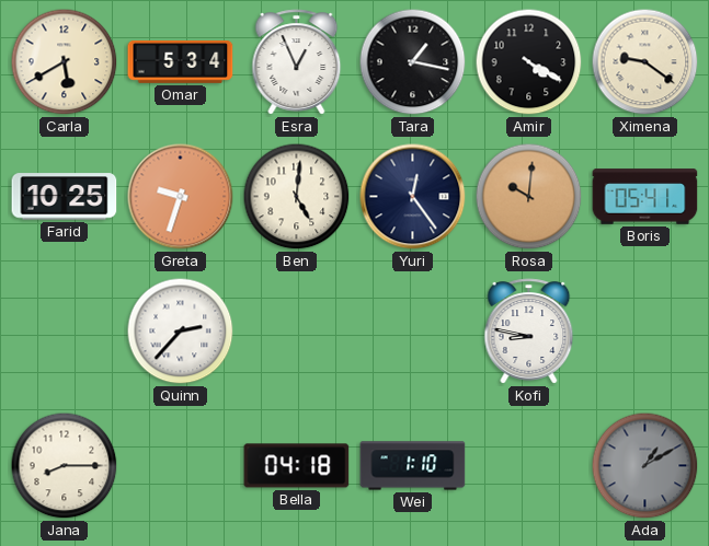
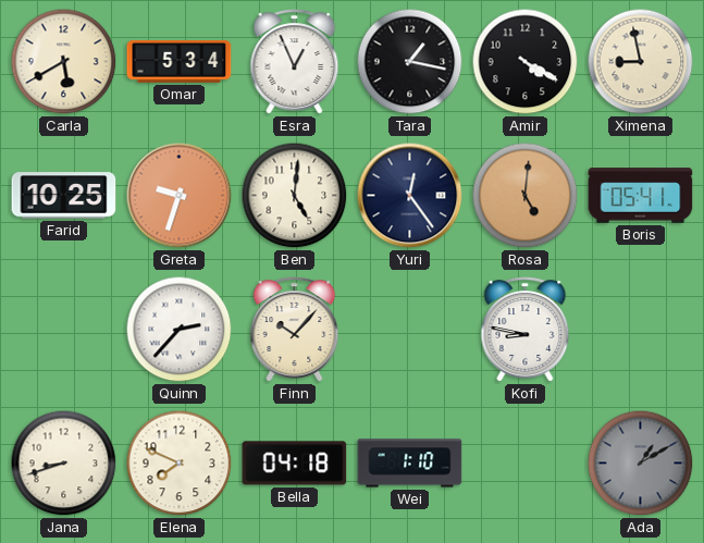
Ximena: 9:21 -> 8:58 (641, 62)
Rosa: 10:01 -> 5:01 (526, 196)
Finn: none -> 10:07 (295, 330)
Jana: 8:15 -> 8:42 (64, 464)
Elena: none -> 7:49 (180, 464)
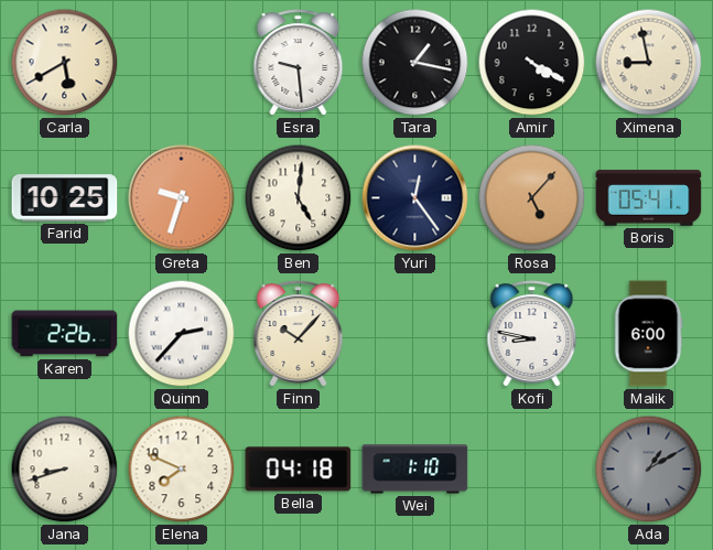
Omar: 5:34 -> none (180, 61)
Esra: 12:56 -> 9:29 (299, 63)
Rosa: 5:01 -> 5:07 (532, 198)
Karen: none -> 2:26 (65, 334)
Malik: none -> 6:00 (648, 334)
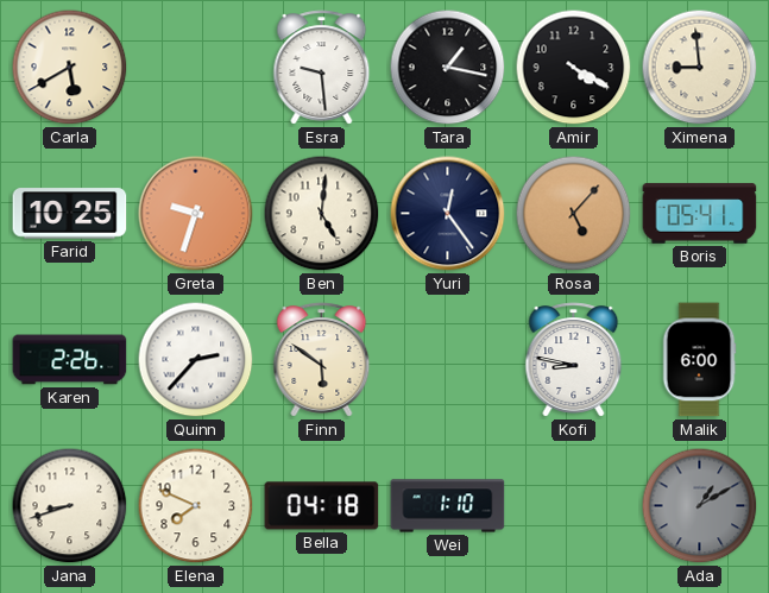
Ximena: 8:58 -> 8:59 (700, 68)
Finn: 10:07 -> 5:51 (322, 360)
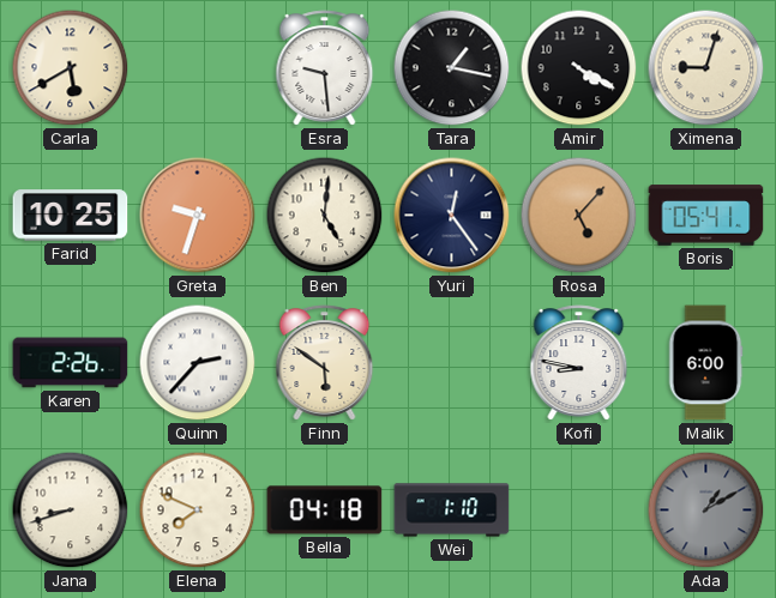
Ximena: 8:59 -> 9:03 (706, 68)
